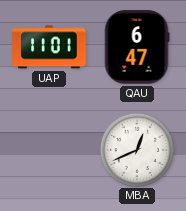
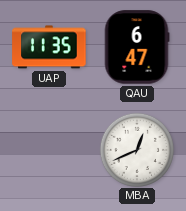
UAP: 11:01 -> 11:35 (49, 47)
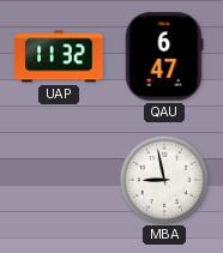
UAP: 11:35 -> 11:32 (59, 56)
MBA: 12:41 -> 8:58 (163, 179)
